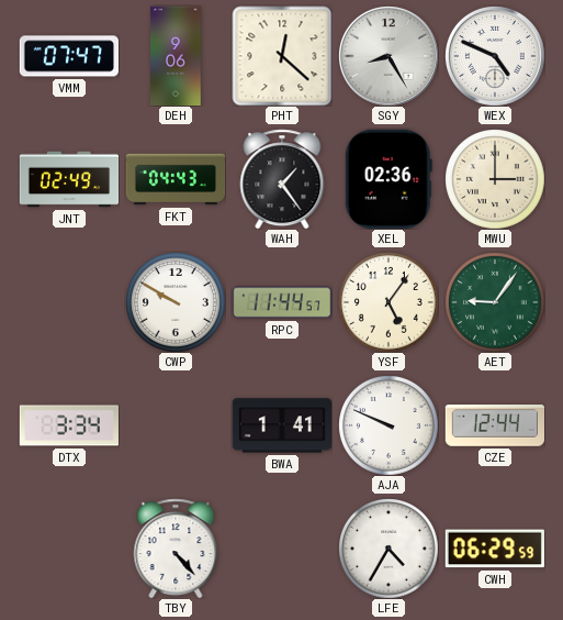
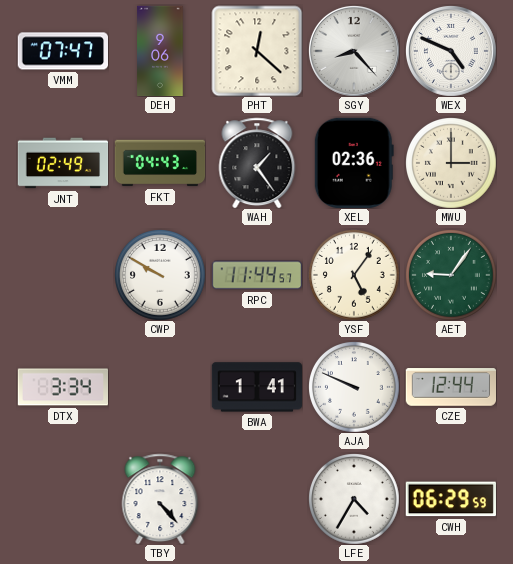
SGY: 8:25 -> 8:23 (354, 51)
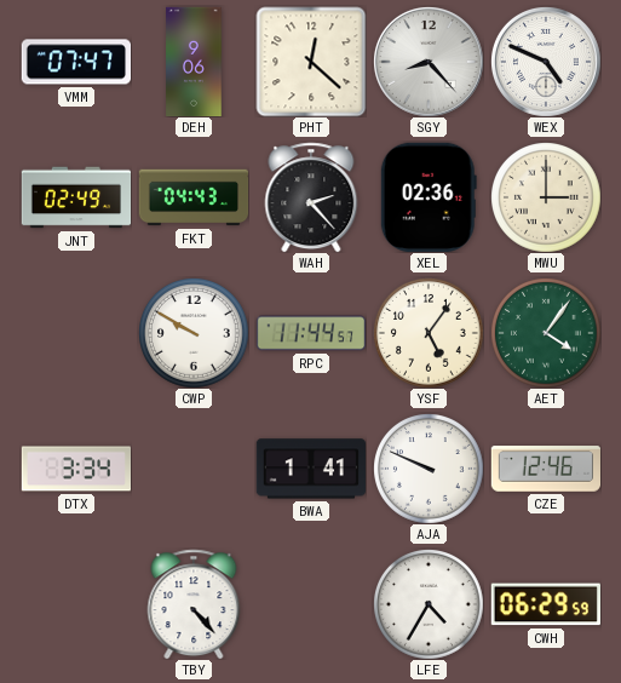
WAH: 1:24 -> 2:23 (311, 197)
AET: 9:06 -> 4:06 (546, 333)
CZE: 12:44 -> 12:46 (545, 469)
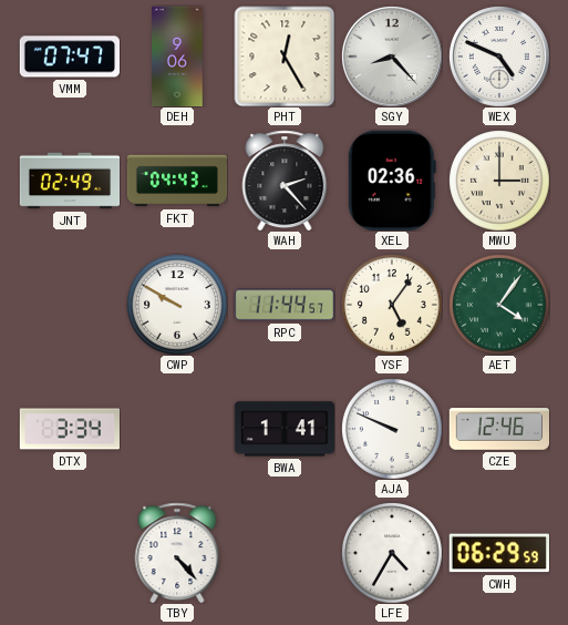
PHT: 12:22 -> 12:25 (285, 57)
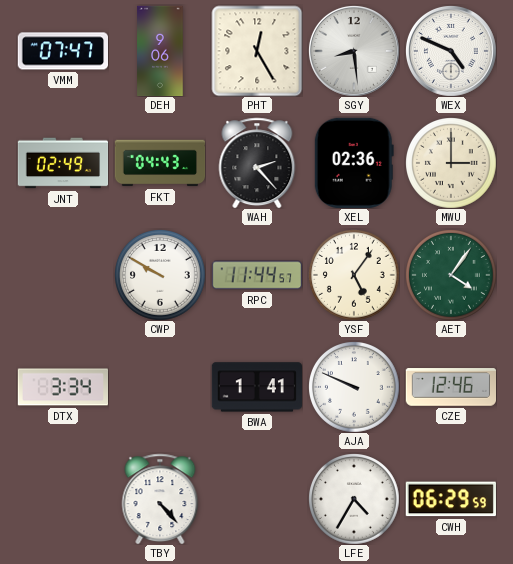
SGY: 8:23 -> 8:29 (354, 51)
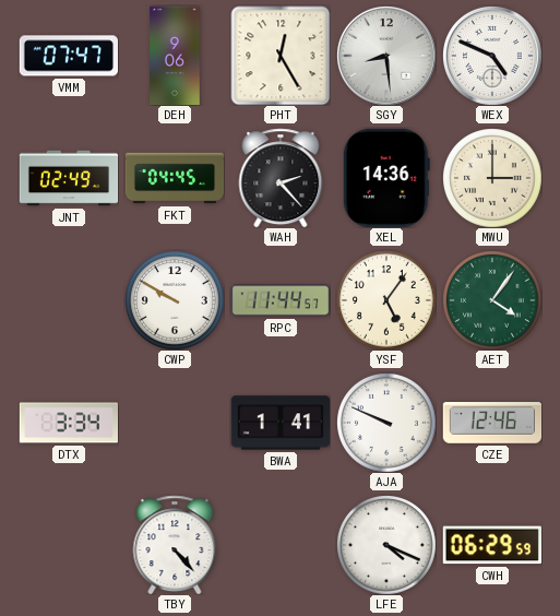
FKT: 04:43 -> 04:45 (175, 178)
XEL: 02:36 -> 14:36 (386, 178)
LFE: 4:35 -> 4:19 (386, 545)
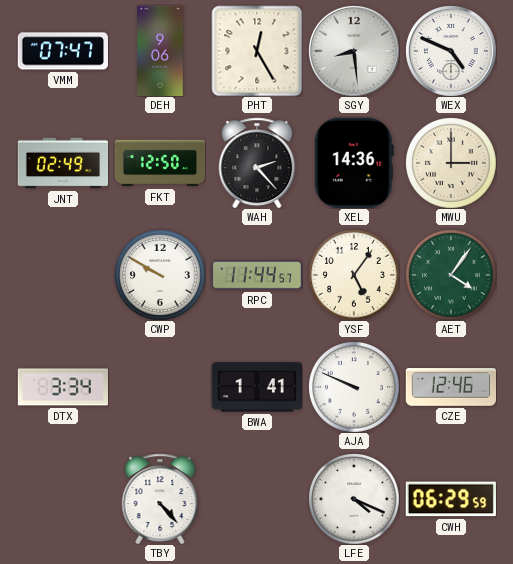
FKT: 04:45 -> 12:50 (160, 163)
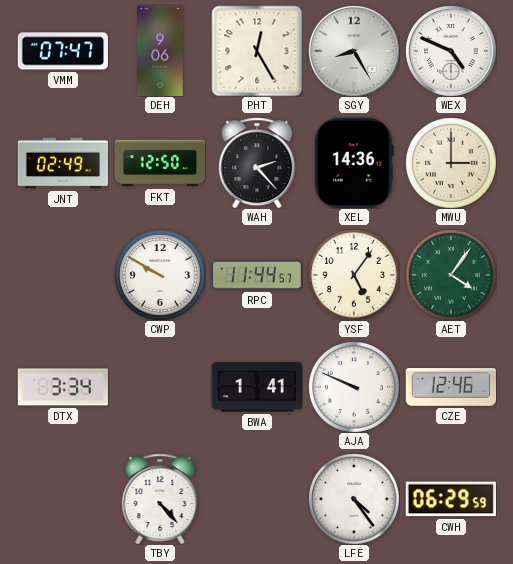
SGY: 8:29 -> 8:25 (354, 51)
LFE: 4:19 -> 4:24 (354, 499)
